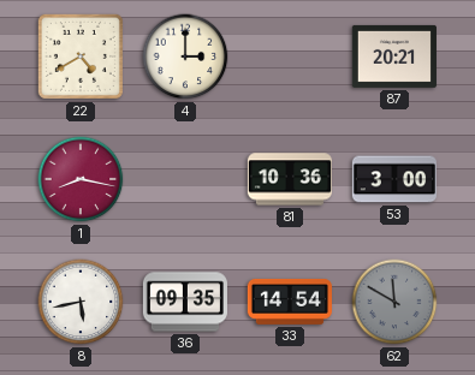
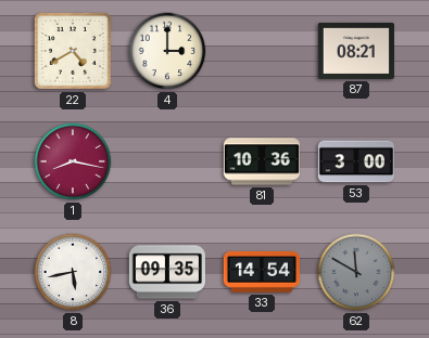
87: 20:21 -> 08:21 (356, 51)
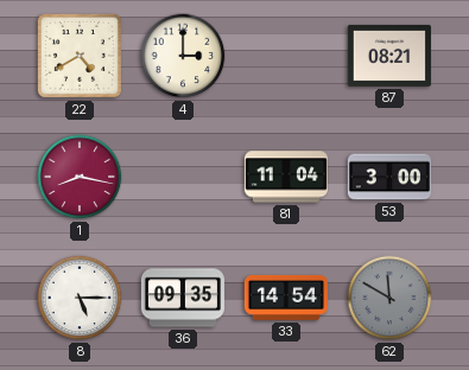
81: 10:36 -> 11:04 (285, 177)
8: 5:43 -> 5:15 (80, 298)
